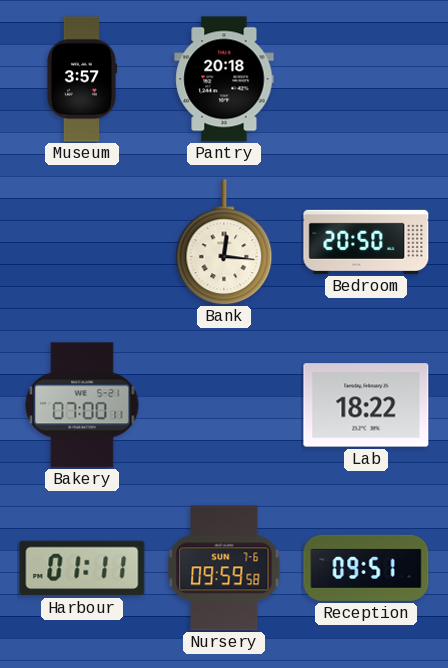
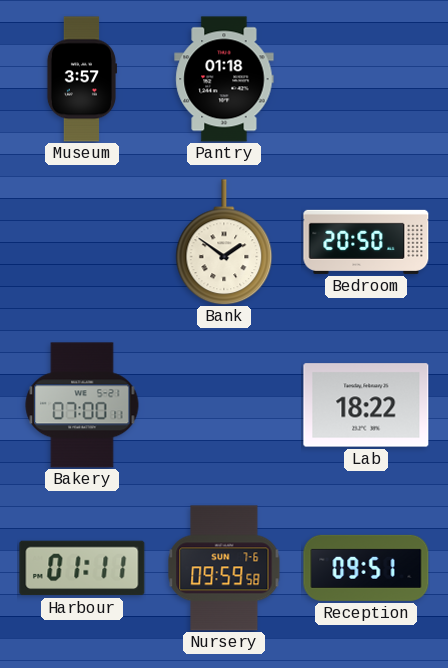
Pantry: 20:18 -> 01:18 (224, 79)
Bank: 12:16 -> 1:51 (224, 242)
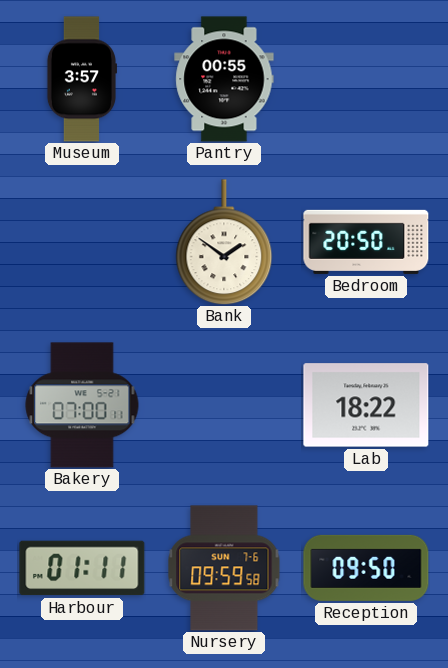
Pantry: 01:18 -> 00:55 (224, 79)
Reception: 09:51 -> 09:50 (366, 568)
